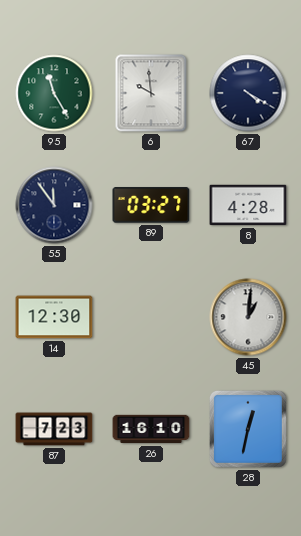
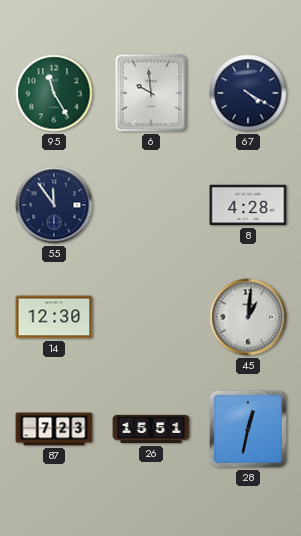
89: 03:27 -> none (151, 205)
26: 16:10 -> 15:51 (151, 429)
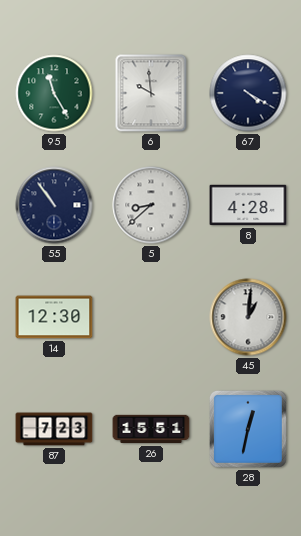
55: 11:54 -> 10:54 (54, 205)
5: none -> 8:38 (151, 205)
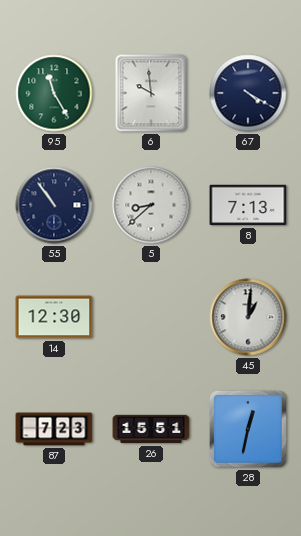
8: 4:28 -> 7:13 (248, 205)
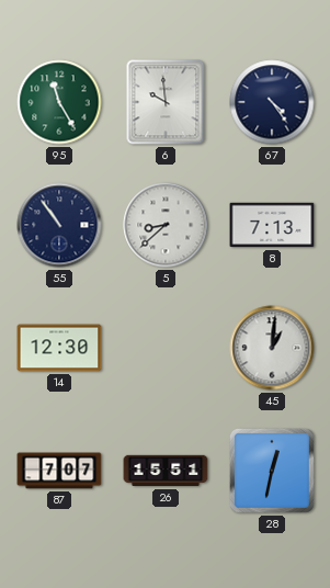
67: 4:20 -> 4:24 (272, 102)
87: 7:23 -> 7:07 (59, 471)
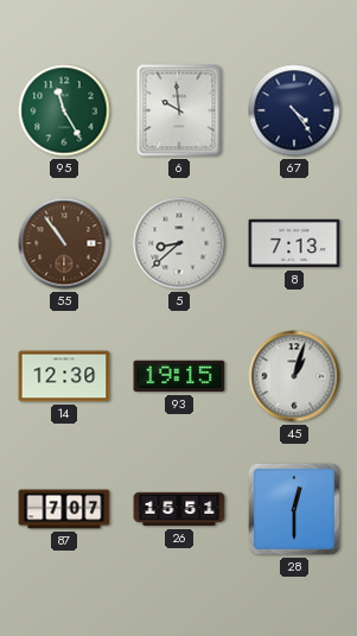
55 dial: navy -> brown (64, 243)
93: none -> 19:15 (179, 376)
45: 1:01 -> 1:03 (294, 376)
28: 12:32 -> 12:30 (294, 509)
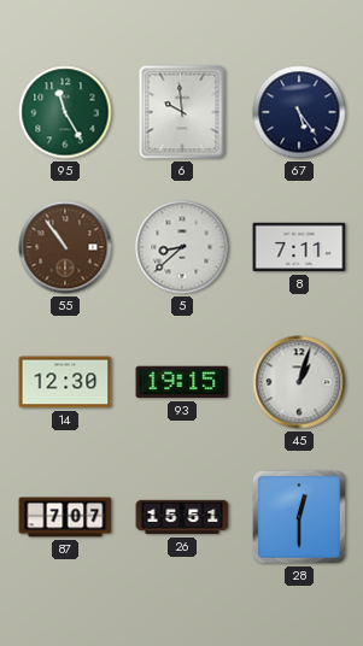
67: 4:24 -> 5:24 (299, 112)
8: 7:13 -> 7:11 (299, 247)
